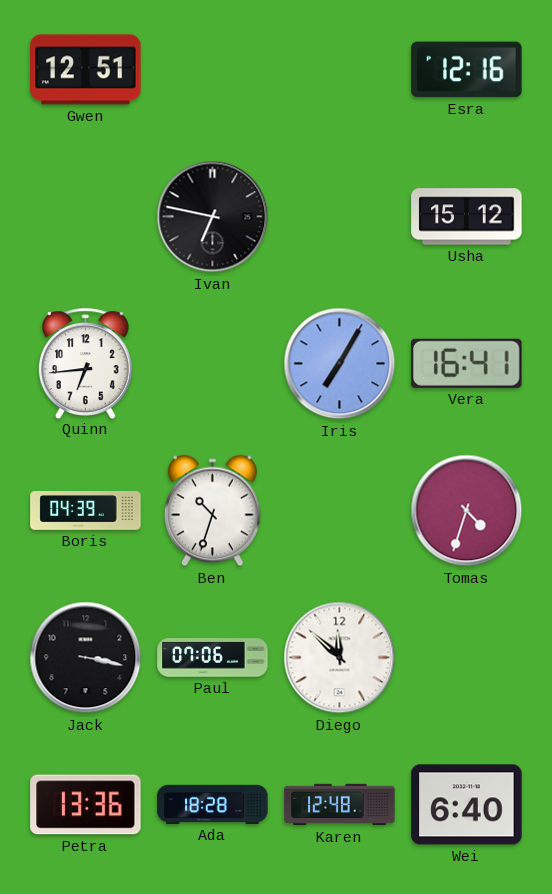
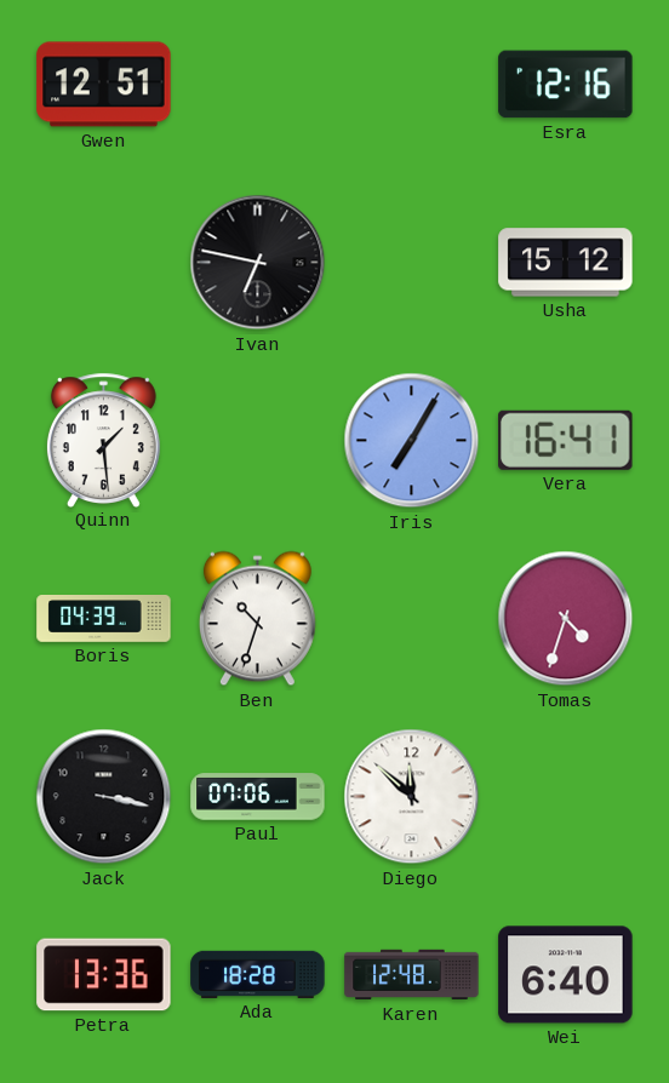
Quinn: 6:44 -> 1:29 (103, 440)
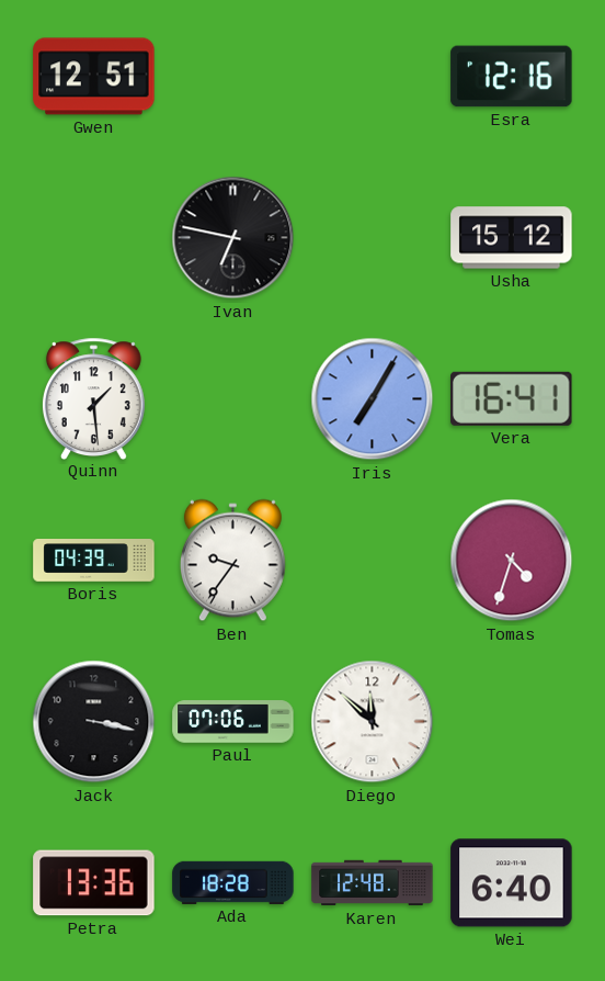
Ben: 10:33 -> 9:36 (232, 561)
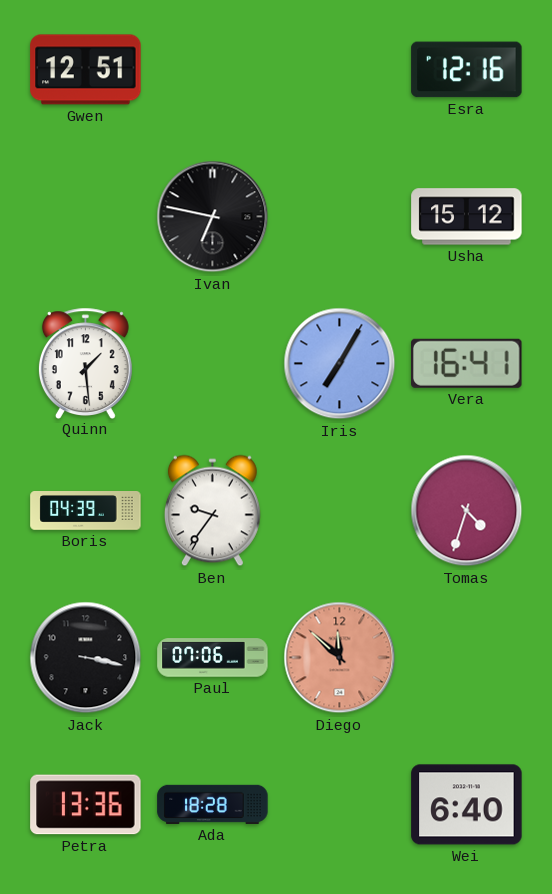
Diego dial: white -> salmon (340, 658)
Karen: 12:48 -> none (373, 883)
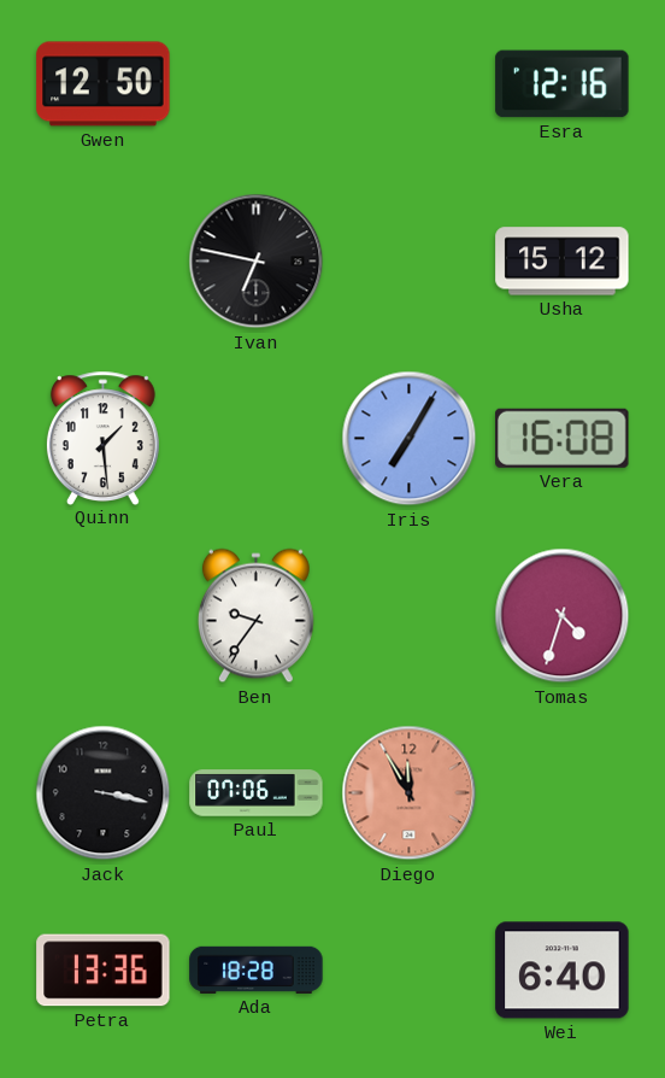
Gwen: 12:51 -> 12:50 (104, 84)
Vera: 16:41 -> 16:08 (563, 438)
Boris: 04:39 -> none (86, 511)
Diego: 11:52 -> 11:55 (410, 793)
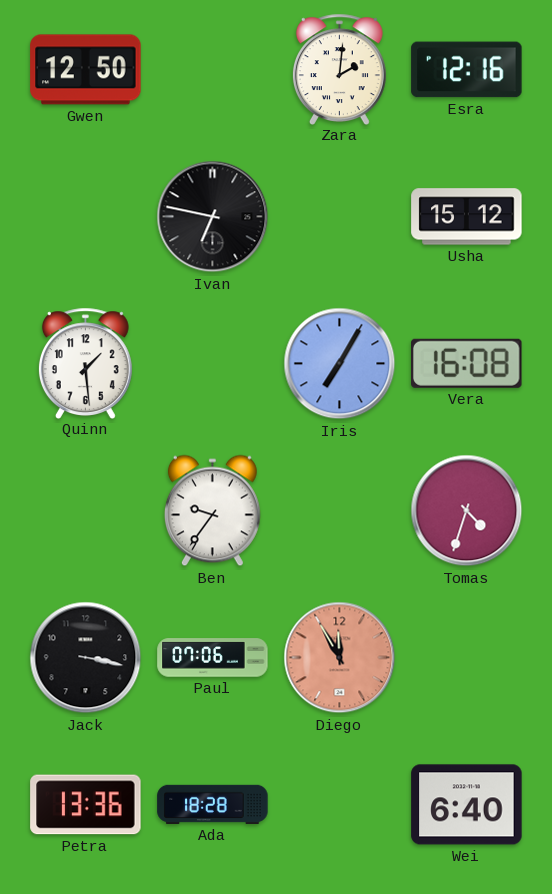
Zara: none -> 2:01 (339, 69)
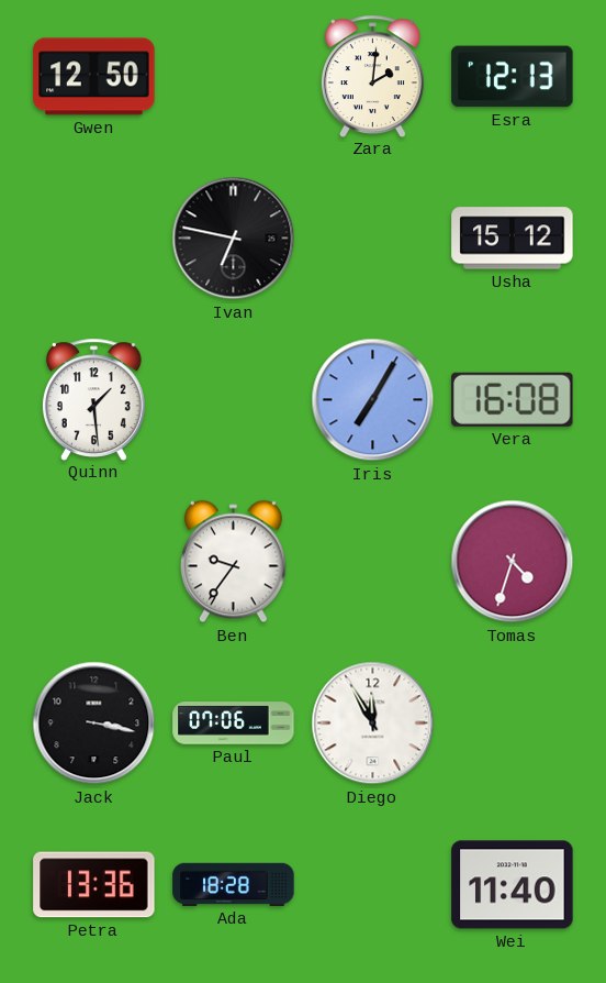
Esra: 12:16 -> 12:13 (513, 77)
Diego dial: salmon -> white (373, 724)
Wei: 6:40 -> 11:40 (513, 885)
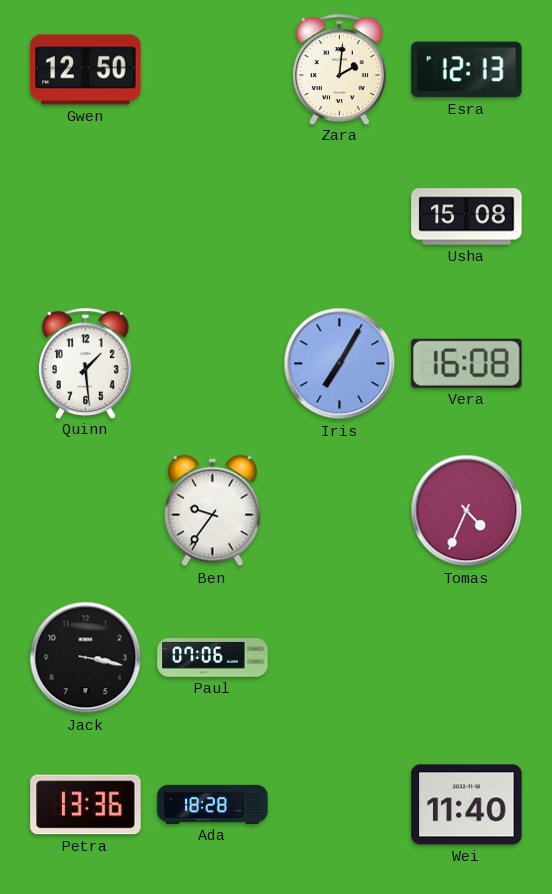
Ivan: 6:47 -> none (234, 239)
Usha: 15:12 -> 15:08 (467, 217)
Tomas: 4:33 -> 4:34 (467, 511)
Diego: 11:55 -> none (373, 724)
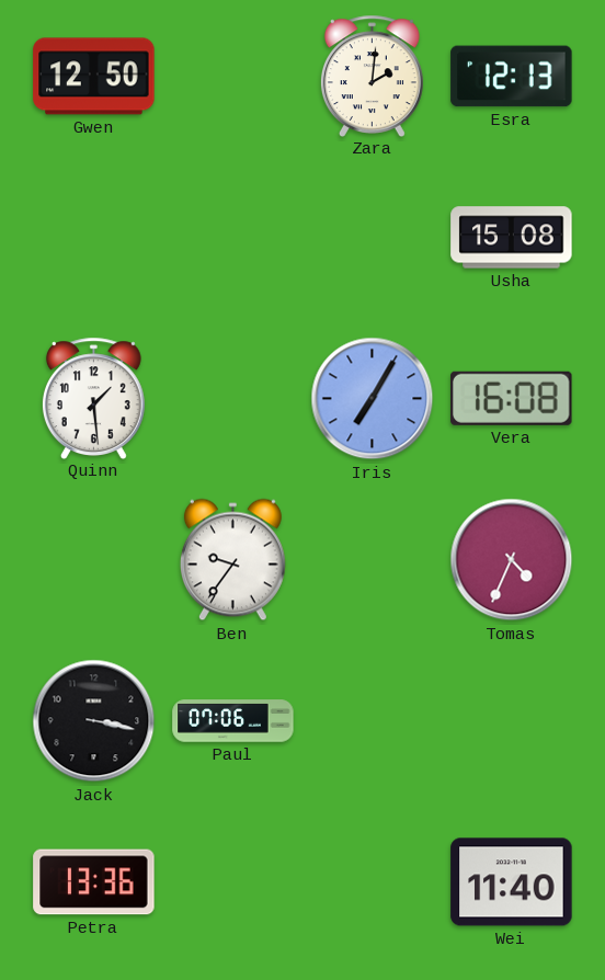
Ada: 18:28 -> none (213, 804)
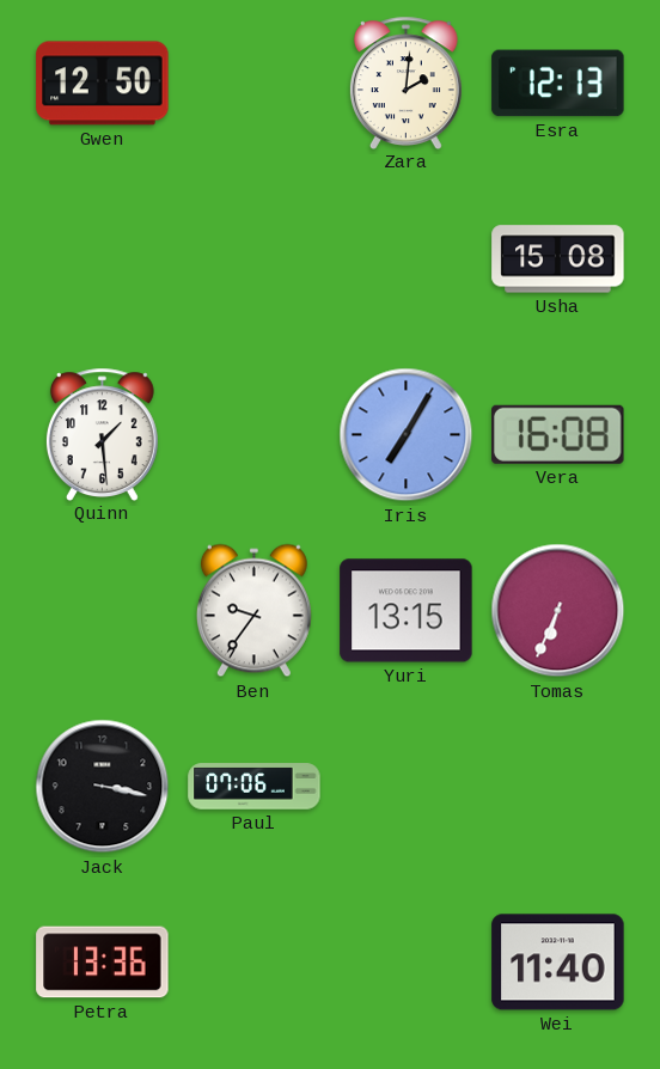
Yuri: none -> 13:15 (407, 611)
Tomas: 4:34 -> 6:34 (558, 611)
